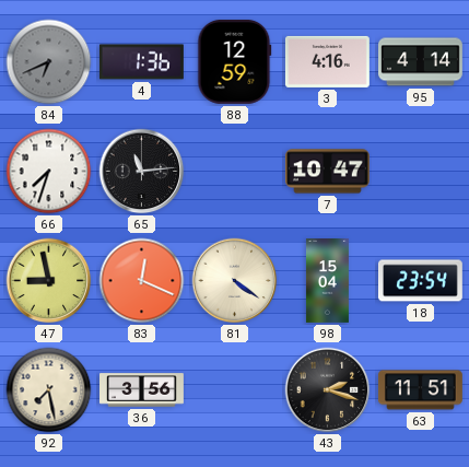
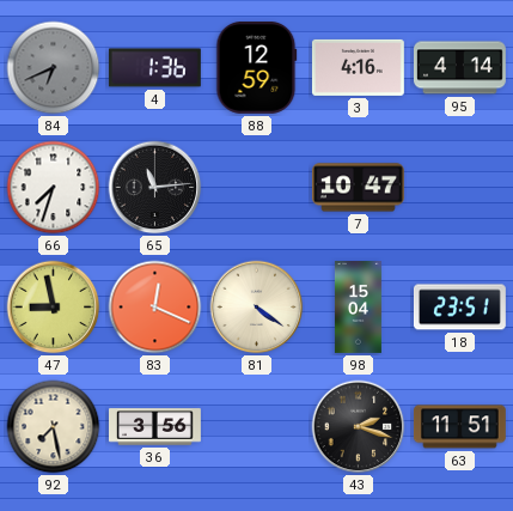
18: 23:54 -> 23:51 (460, 308)
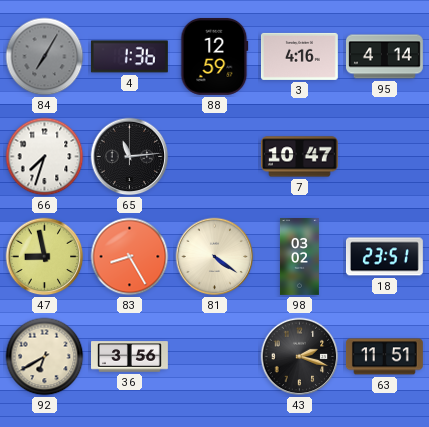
84: 6:41 -> 7:05 (45, 57)
83: 12:19 -> 8:25 (130, 257)
98: 15:04 -> 03:02 (299, 257)
92: 7:28 -> 6:40 (45, 357)
